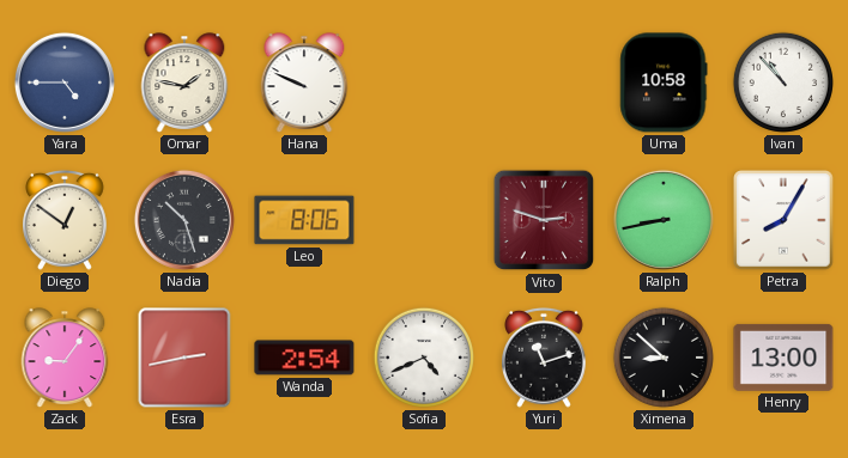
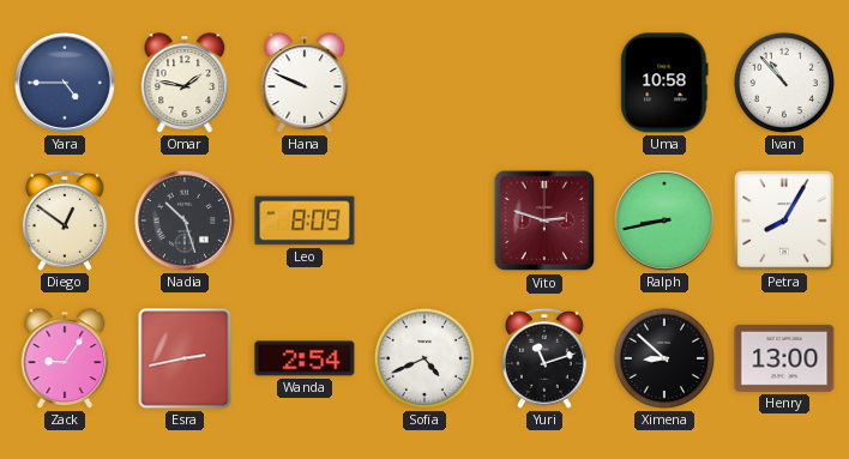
Leo: 8:06 -> 8:09 (305, 221)
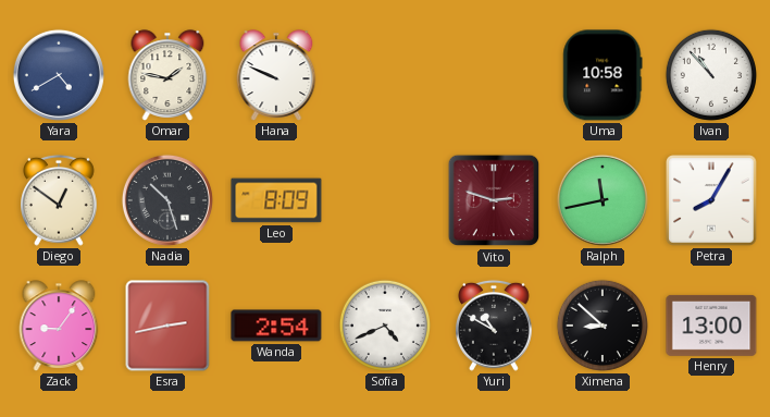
Yara: 4:45 -> 4:40 (59, 75)
Ralph: 8:43 -> 11:43 (603, 200)
Yuri: 11:12 -> 10:50 (495, 326)
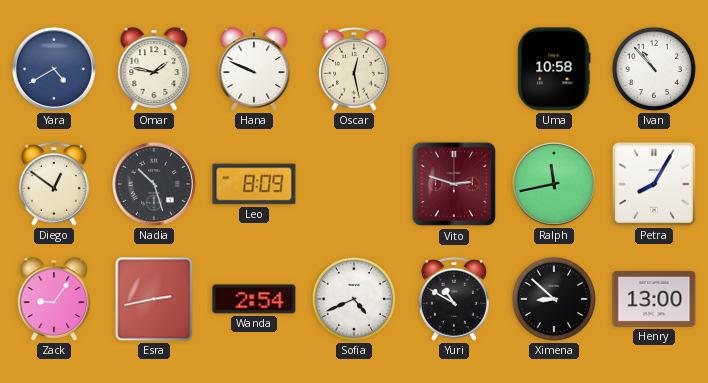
Oscar: none -> 12:28 (355, 69)
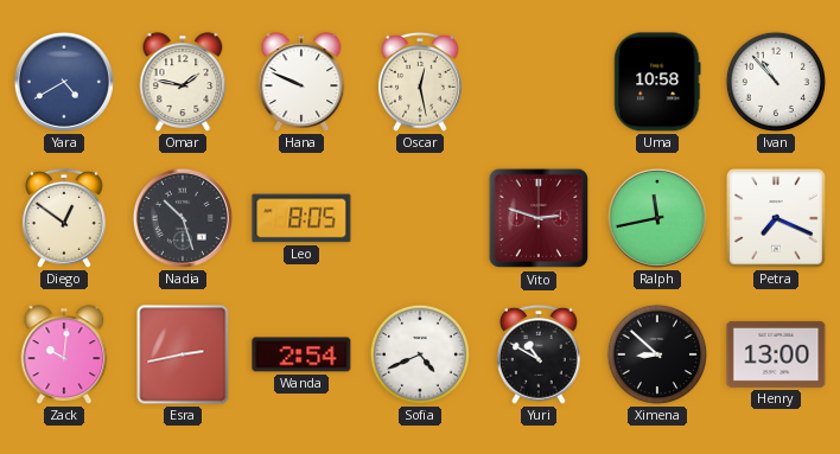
Leo: 8:09 -> 8:05 (301, 218)
Petra: 8:05 -> 7:19 (776, 218)
Zack: 9:06 -> 10:01 (64, 354)
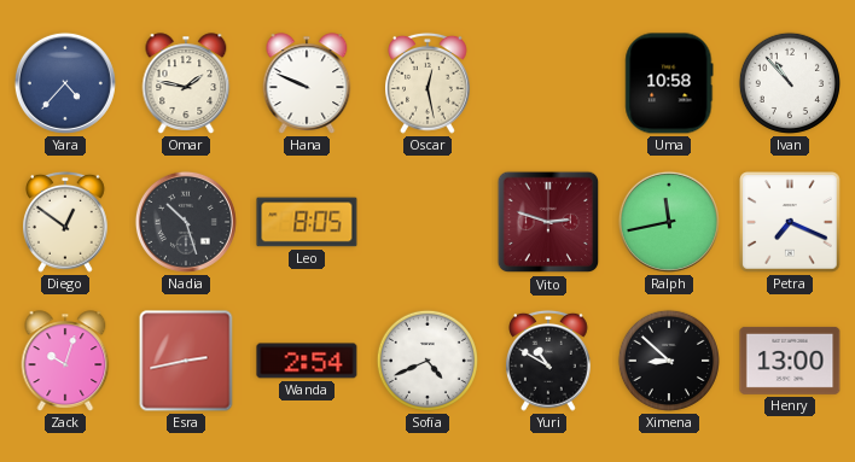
Yara: 4:40 -> 4:37 (65, 83)
Zack: 10:01 -> 10:03 (65, 361)
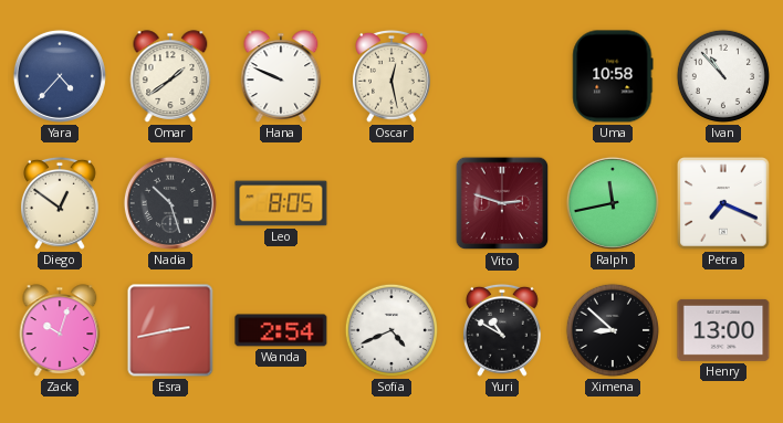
Omar: 1:47 -> 1:39 (170, 76)
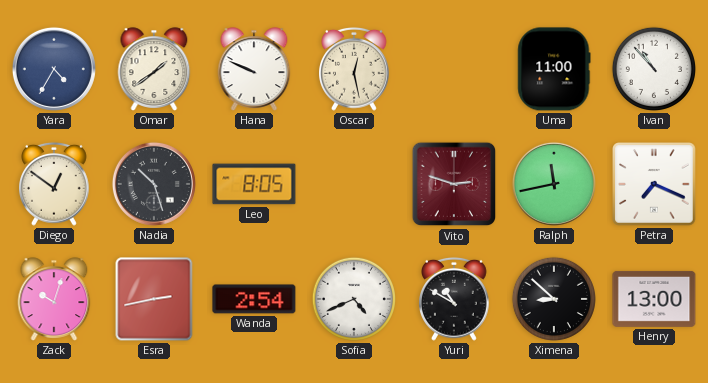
Yara: 4:37 -> 4:35 (54, 69)
Uma: 10:58 -> 11:00 (554, 69)
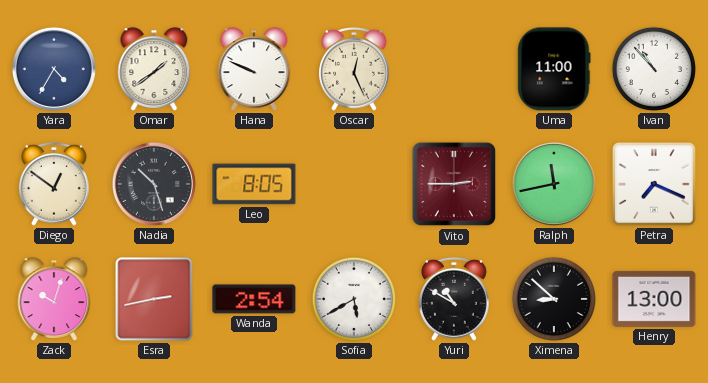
Oscar: 12:28 -> 12:26 (355, 69)
Vito: 2:48 -> 2:45 (454, 184)
Sofia: 4:41 -> 5:40 (354, 299)
